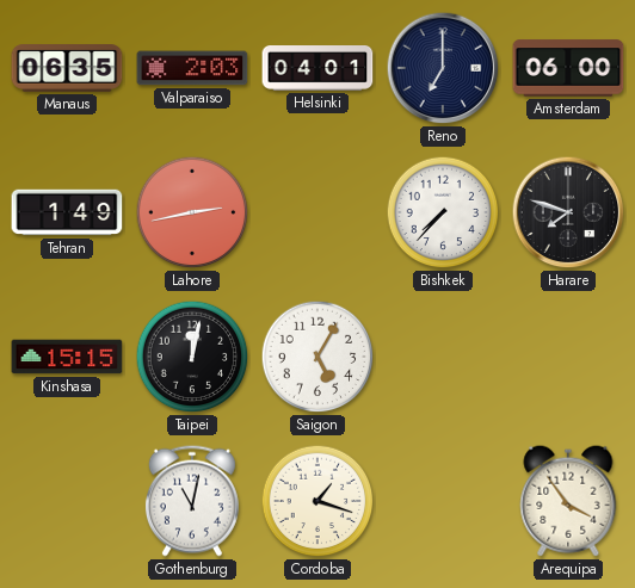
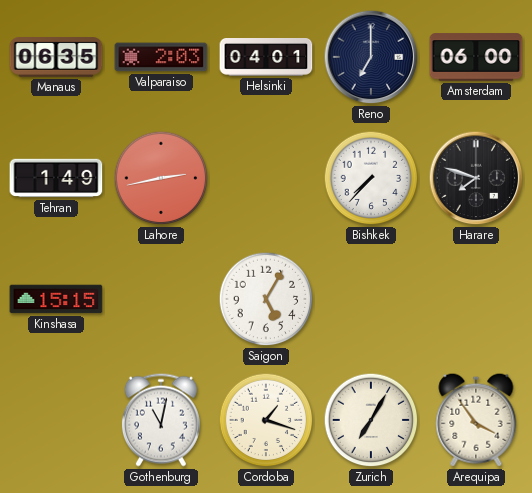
Taipei: 12:02 -> none (192, 357)
Zurich: none -> 7:05 (371, 420)
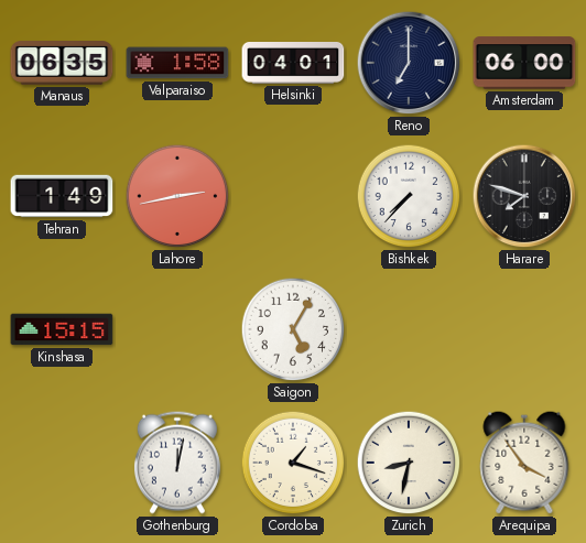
Valparaiso: 2:03 -> 1:58 (177, 63)
Gothenburg: 11:02 -> 12:02 (177, 463)
Zurich: 7:05 -> 8:32 (409, 463)
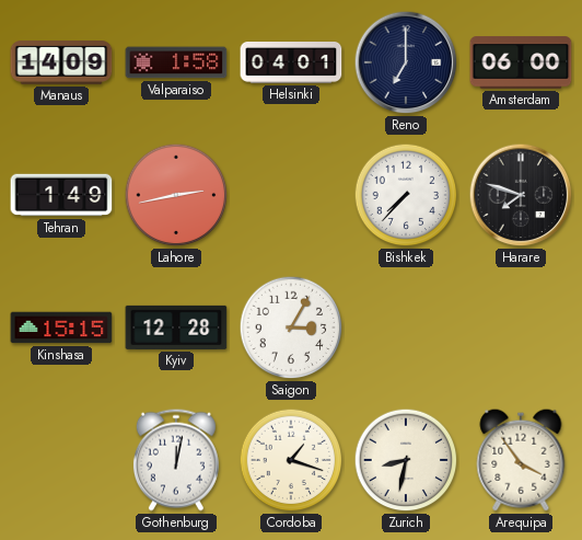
Manaus: 06:35 -> 14:09 (61, 62)
Kyiv: none -> 12:28 (176, 328)
Saigon: 5:05 -> 3:05 (291, 328)
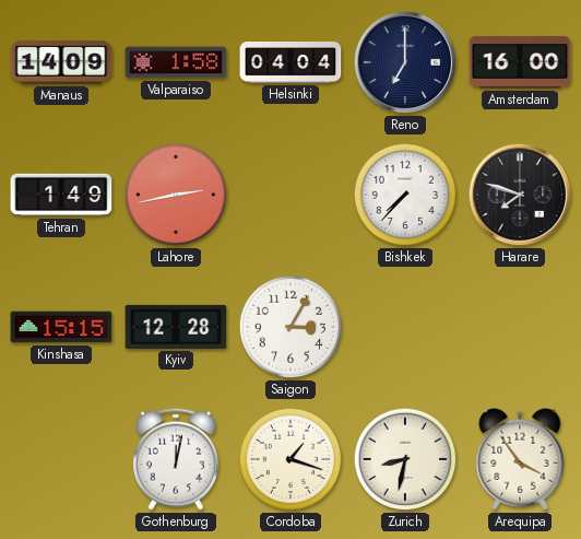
Helsinki: 04:01 -> 04:04 (290, 63)
Amsterdam: 06:00 -> 16:00 (520, 62)
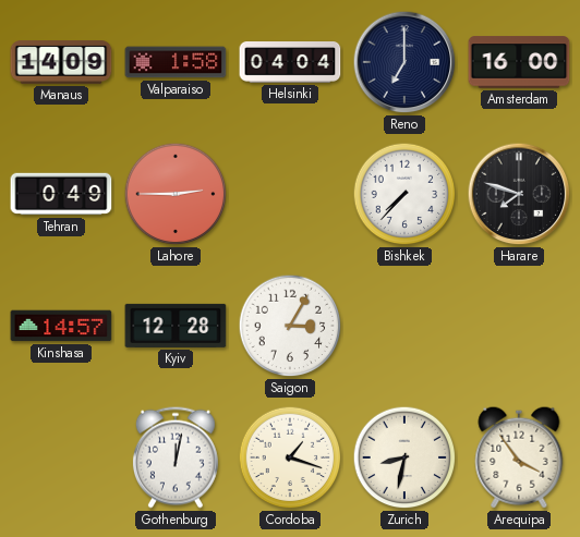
Tehran: 1:49 -> 0:49 (61, 194)
Lahore: 2:43 -> 2:45 (176, 194)
Kinshasa: 15:15 -> 14:57 (61, 326)
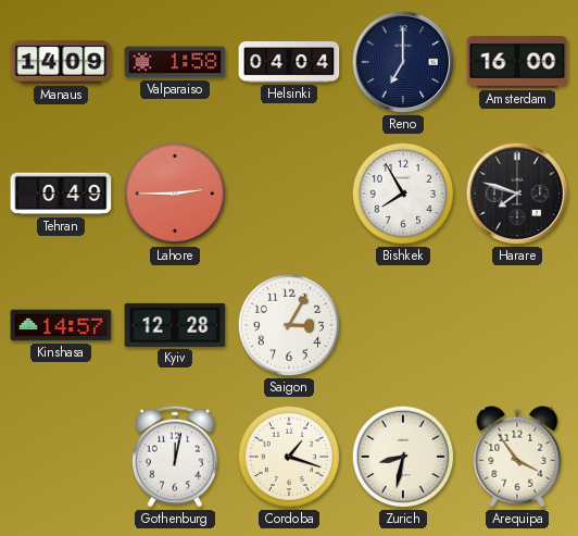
Bishkek: 7:37 -> 7:55 (403, 194)
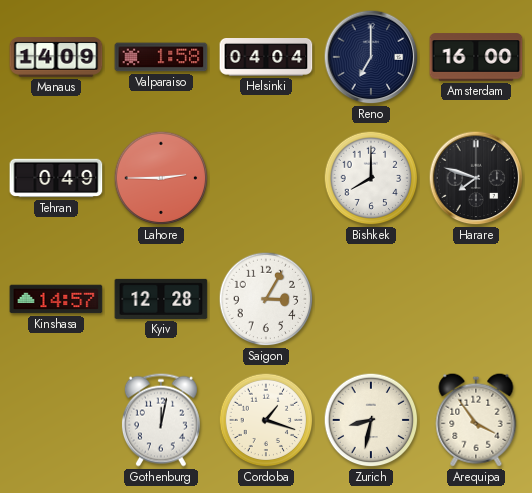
Bishkek: 7:55 -> 8:00 (371, 178)
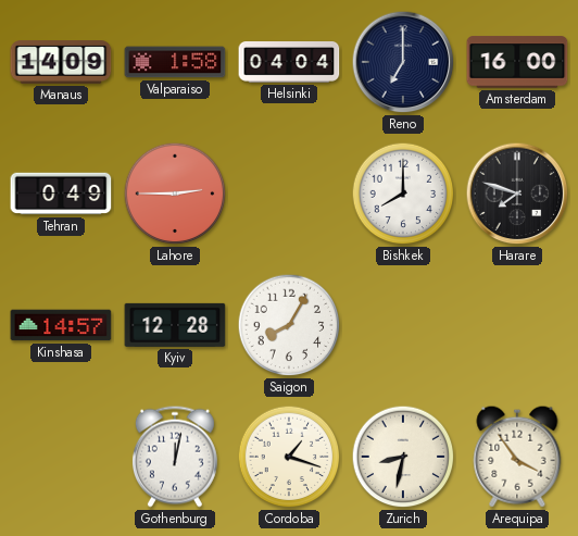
Saigon: 3:05 -> 8:05 (289, 325)
